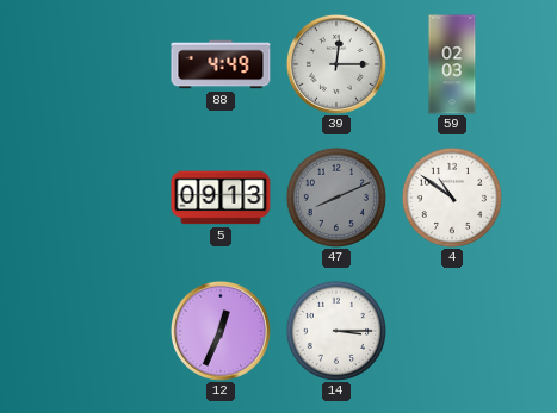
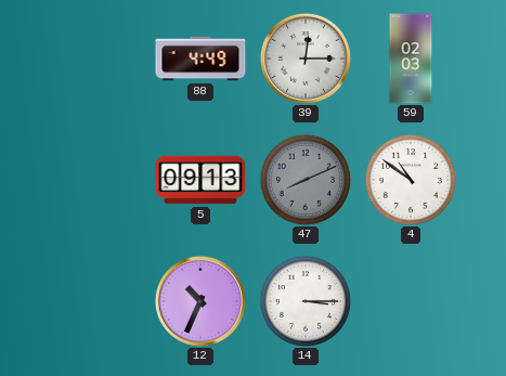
12: 12:34 -> 10:34 (200, 301)
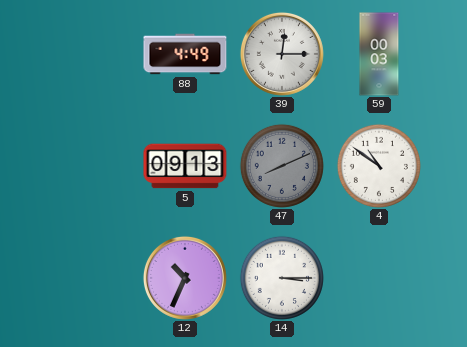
59: 02:03 -> 00:03 (379, 54)
